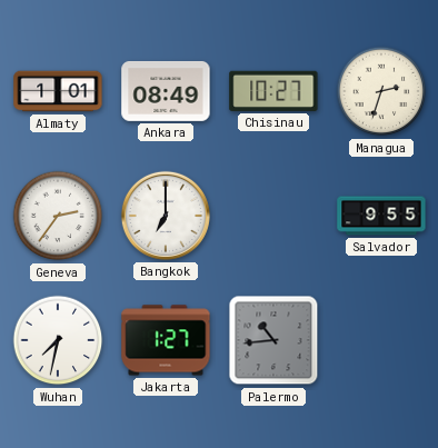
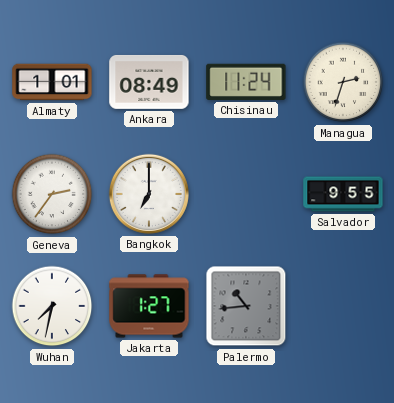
Chisinau: 10:27 -> 11:24 (246, 82)
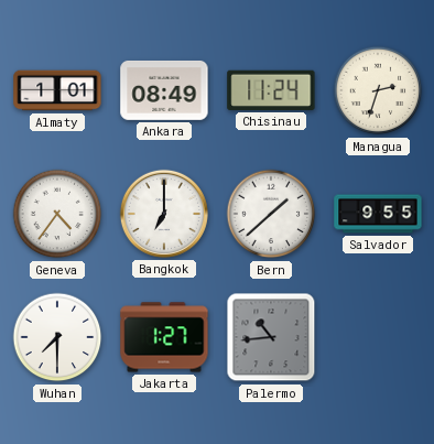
Geneva: 2:36 -> 4:36 (57, 214)
Bern: none -> 1:38 (271, 214)
Wuhan: 7:32 -> 7:30 (57, 337)
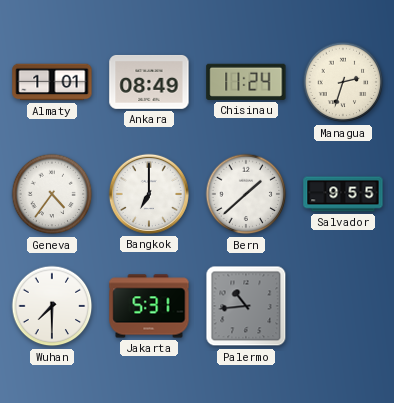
Jakarta: 1:27 -> 5:31 (149, 306)
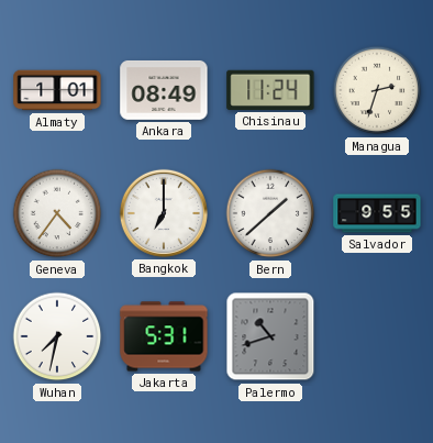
Wuhan: 7:30 -> 7:32 (57, 336)
Palermo: 10:44 -> 10:42 (270, 336)
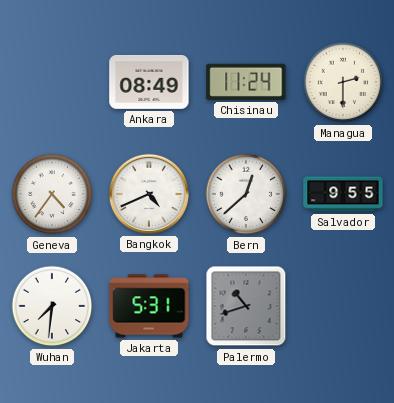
Almaty: 1:01 -> none (57, 90)
Managua: 2:33 -> 2:30 (343, 82)
Bangkok: 7:00 -> 4:41 (149, 194)
Bern: 1:38 -> 12:38 (246, 194)
Wuhan: 7:32 -> 7:31 (52, 306)
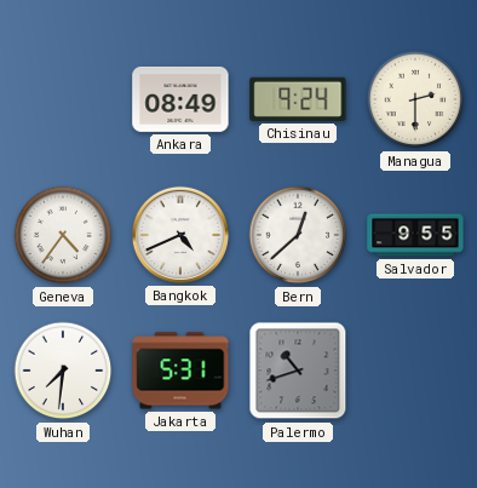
Chisinau: 11:24 -> 9:24 (298, 99)
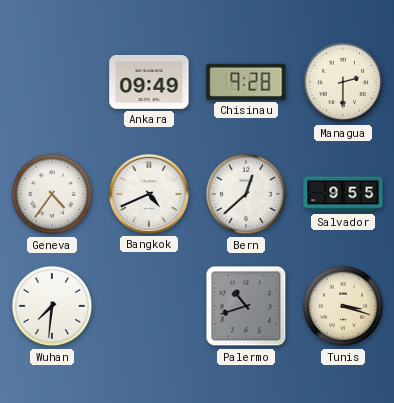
Ankara: 08:49 -> 09:49 (149, 82)
Chisinau: 9:24 -> 9:28 (246, 82)
Jakarta: 5:31 -> none (180, 371)
Tunis: none -> 3:18 (343, 306)
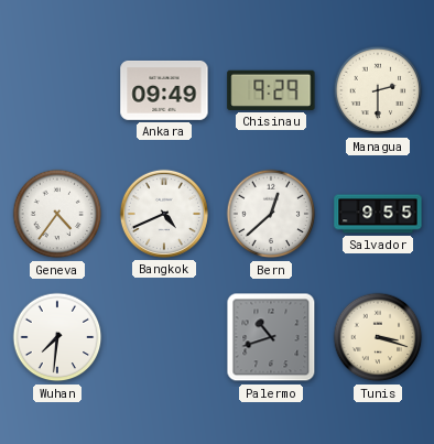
Chisinau: 9:28 -> 9:29 (271, 90)
